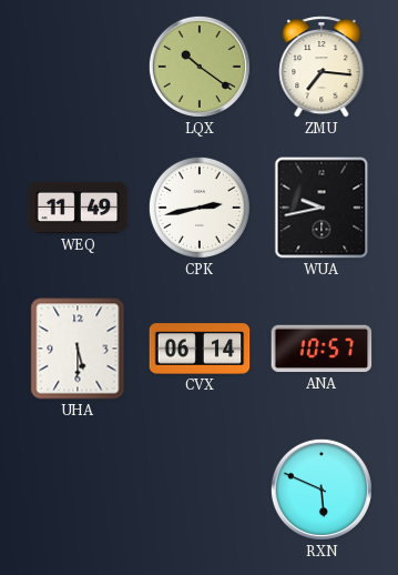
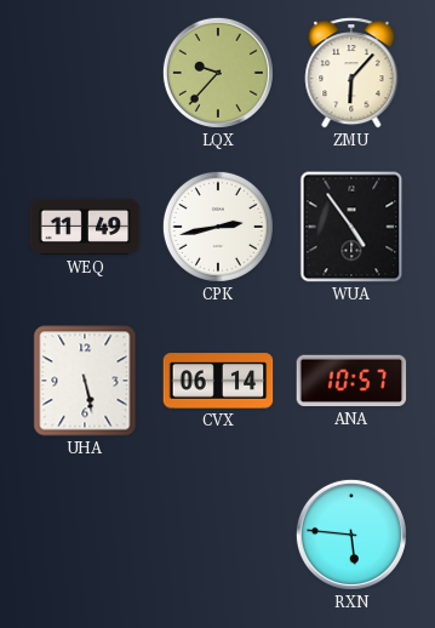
LQX: 10:21 -> 9:37 (218, 73)
ZMU: 7:16 -> 6:07 (351, 73)
WUA: 9:43 -> 4:54 (351, 227)
UHA: 5:30 -> 5:28 (85, 381)
RXN: 5:49 -> 5:46 (351, 535)
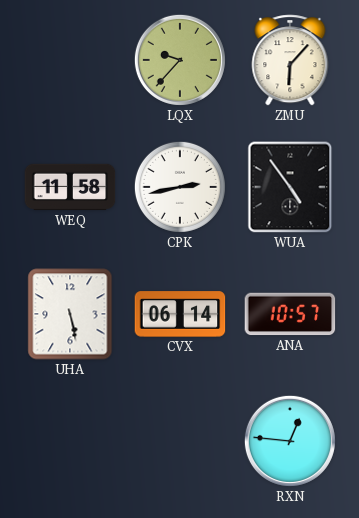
WEQ: 11:49 -> 11:58 (70, 187)
RXN: 5:46 -> 12:46 (290, 441)
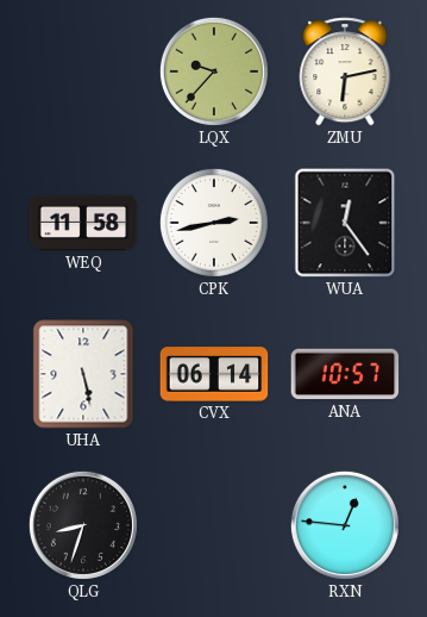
ZMU: 6:07 -> 6:13 (345, 71)
WUA: 4:54 -> 12:24 (345, 223)
QLG: none -> 8:33 (83, 525)
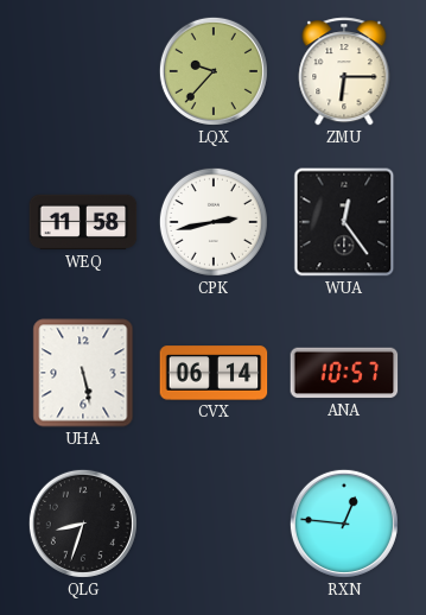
ZMU: 6:13 -> 6:15 (344, 71)
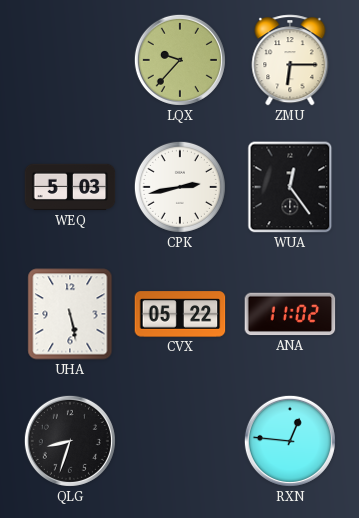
WEQ: 11:58 -> 5:03 (70, 187)
CVX: 06:14 -> 05:22 (180, 314)
ANA: 10:57 -> 11:02 (290, 314)
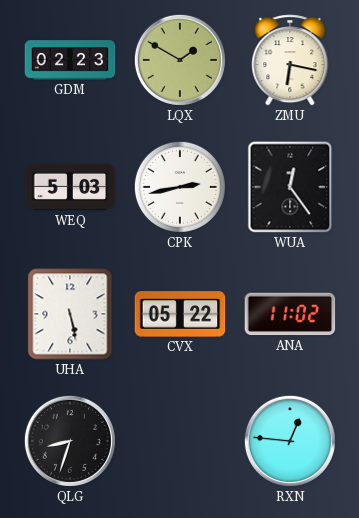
GDM: none -> 02:23 (70, 60)
LQX: 9:37 -> 1:50 (180, 60)
ZMU: 6:15 -> 6:17 (290, 60)
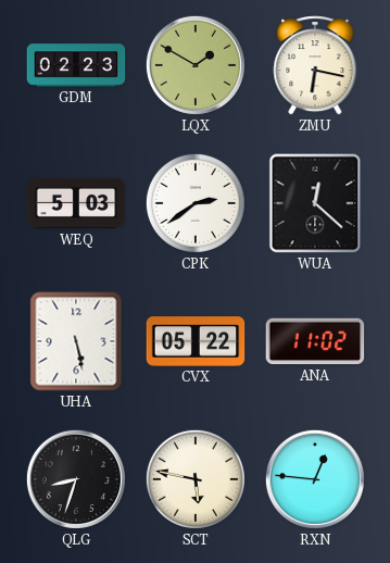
CPK: 2:43 -> 2:39 (196, 203)
WUA: 12:24 -> 12:22 (315, 203)
SCT: none -> 5:47 (196, 479)
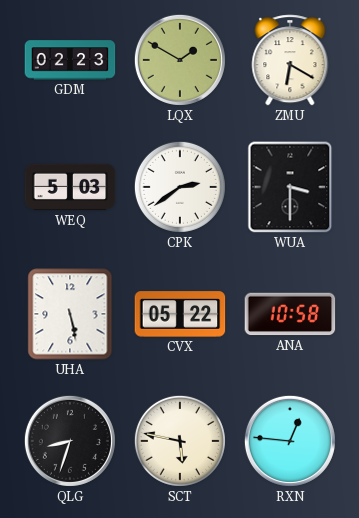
ZMU: 6:17 -> 6:20 (290, 60)
WUA: 12:22 -> 3:30 (290, 187)
ANA: 11:02 -> 10:58 (290, 314)
